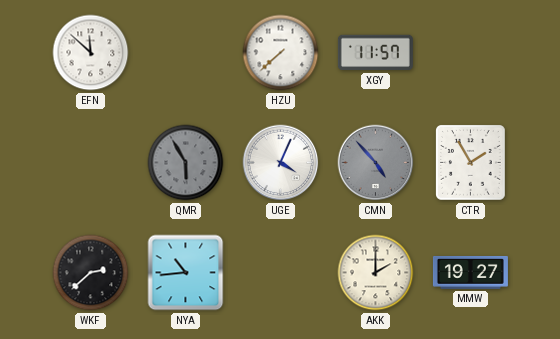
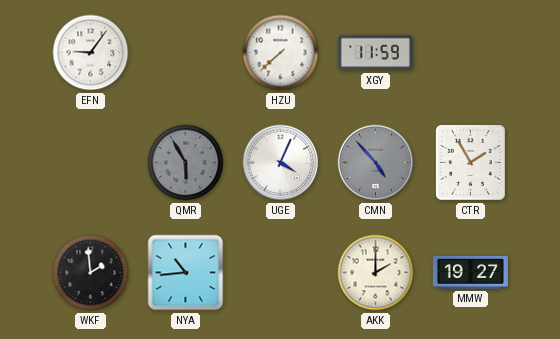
EFN: 11:52 -> 9:06 (91, 53)
XGY: 11:57 -> 11:59 (375, 53)
WKF: 2:38 -> 1:59 (91, 273)
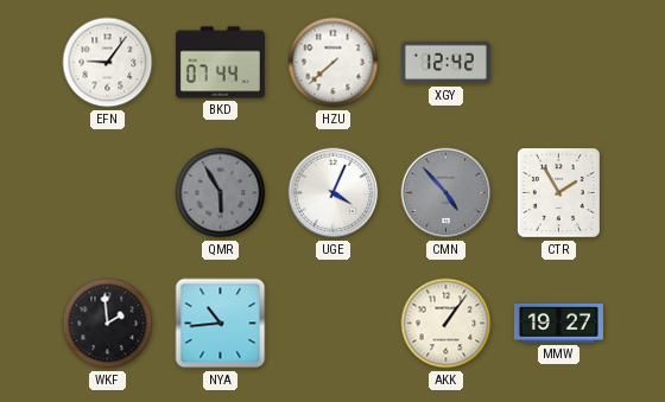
BKD: none -> 07:44 (220, 63)
XGY: 11:59 -> 12:42 (445, 63)
AKK: 2:00 -> 1:06 (446, 324)
